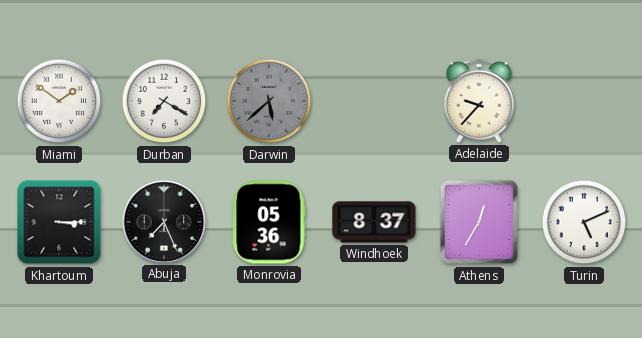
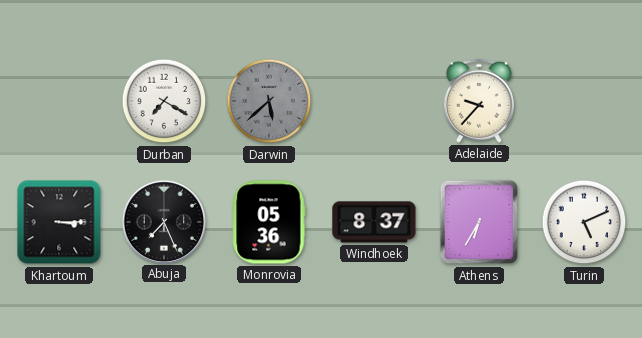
Miami: 1:51 -> none (59, 101)
Athens: 12:35 -> 6:35 (479, 222)
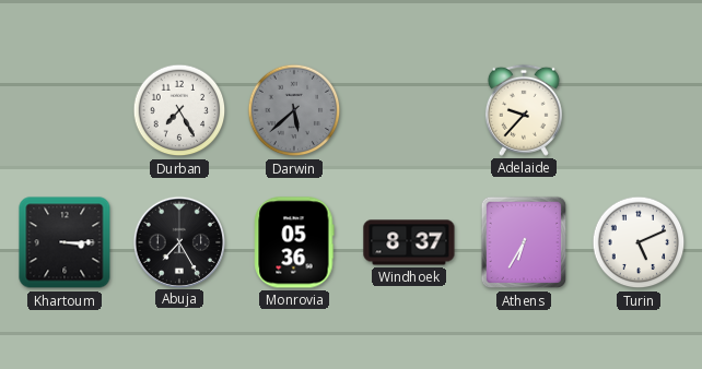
Durban: 7:20 -> 7:25 (179, 110)
Abuja: 7:26 -> 7:25 (178, 241)
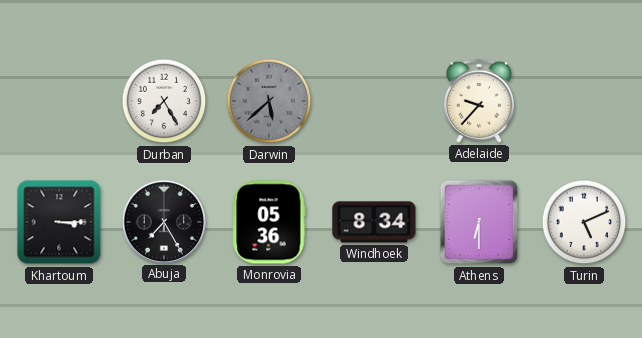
Windhoek: 8:37 -> 8:34 (374, 222)
Athens: 6:35 -> 6:30 (479, 222)
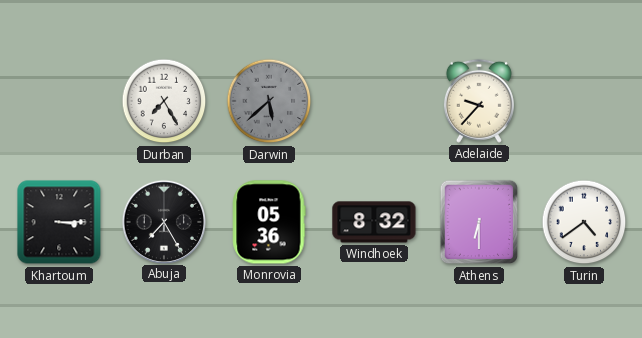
Windhoek: 8:34 -> 8:32 (374, 222)
Turin: 5:11 -> 4:39 (584, 222)
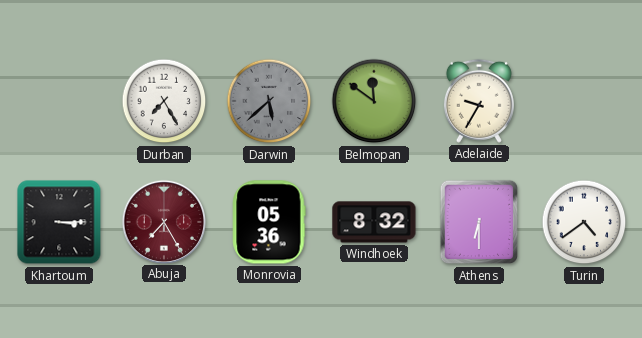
Belmopan: none -> 11:51 (374, 101)
Adelaide: 9:37 -> 9:35 (479, 101)
Abuja dial: black -> burgundy (163, 221)
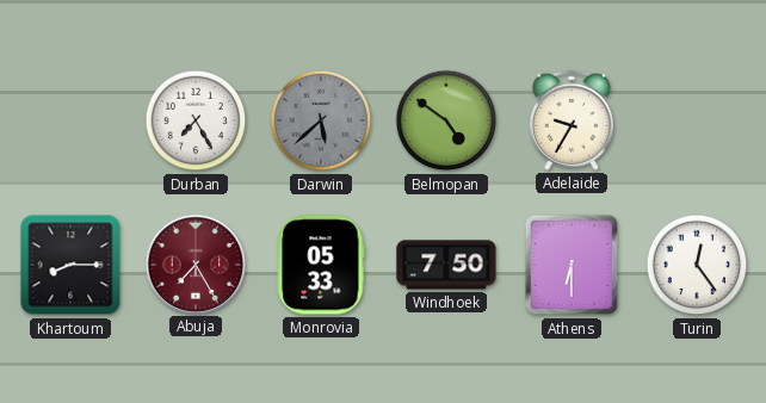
Belmopan: 11:51 -> 4:51 (446, 120)
Khartoum: 3:15 -> 8:15 (70, 265)
Monrovia: 05:36 -> 05:33 (321, 265)
Windhoek: 8:32 -> 7:50 (446, 265)
Turin: 4:39 -> 12:24 (697, 265)
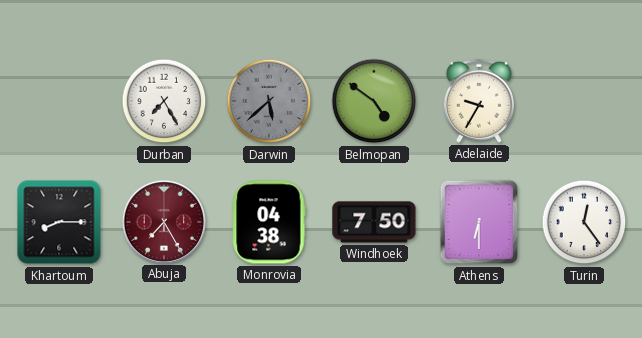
Monrovia: 05:33 -> 04:38 (269, 222)
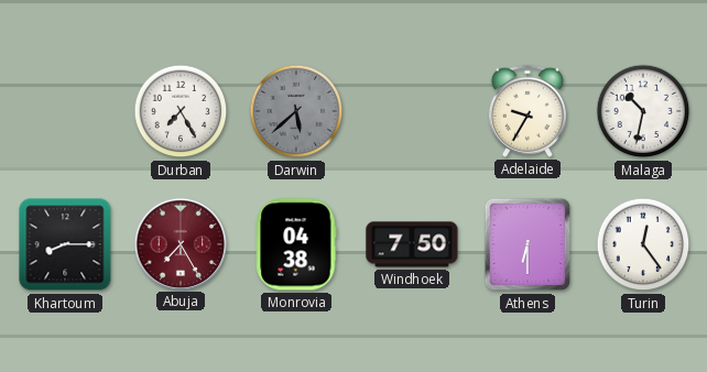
Belmopan: 4:51 -> none (374, 101)
Malaga: none -> 10:32 (643, 111)
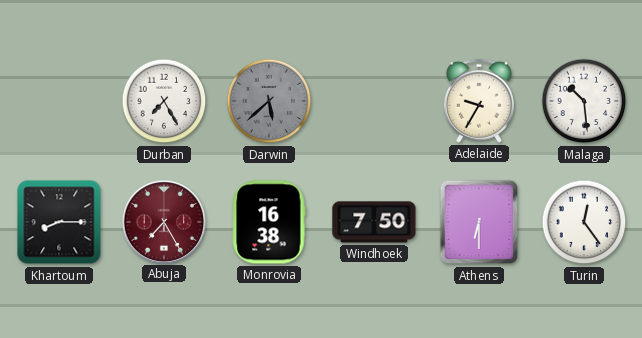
Malaga: 10:32 -> 10:29 (584, 101)
Monrovia: 04:38 -> 16:38 (269, 222)
